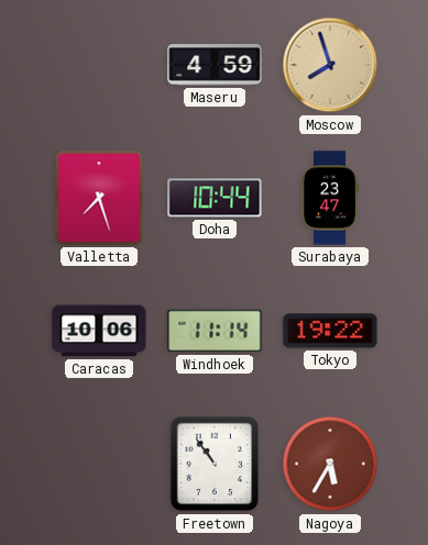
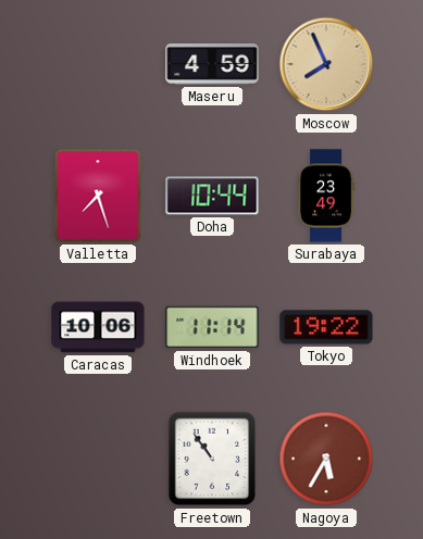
Moscow: 7:57 -> 7:56 (326, 64)
Surabaya: 23:47 -> 23:49 (325, 196)
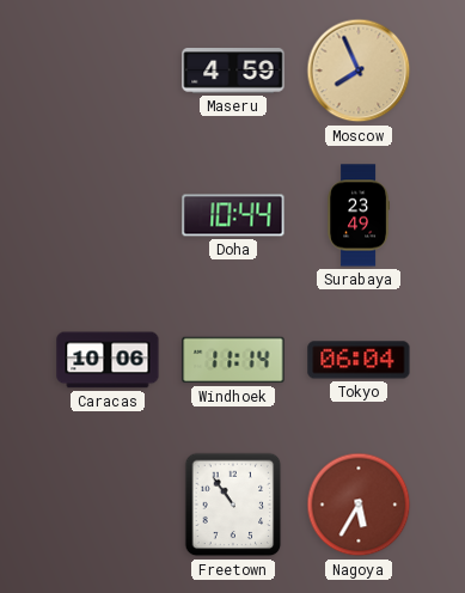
Valletta: 7:27 -> none (98, 196)
Tokyo: 19:22 -> 06:04 (359, 360)
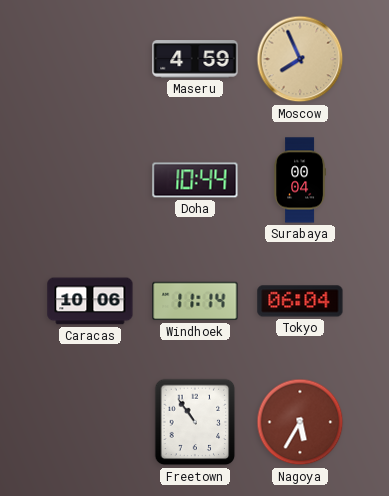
Surabaya: 23:49 -> 00:04 (299, 180)
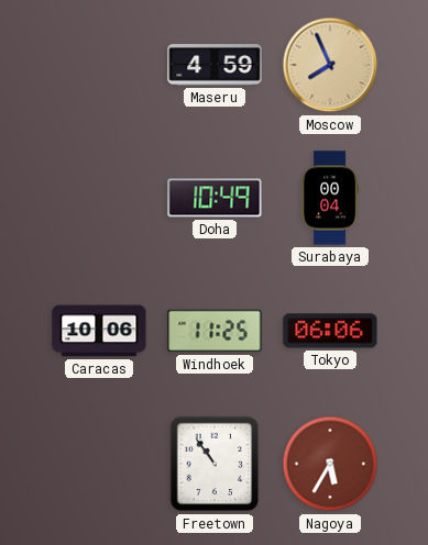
Doha: 10:44 -> 10:49 (215, 198)
Windhoek: 11:14 -> 11:25 (215, 331)
Tokyo: 06:04 -> 06:06 (330, 331)
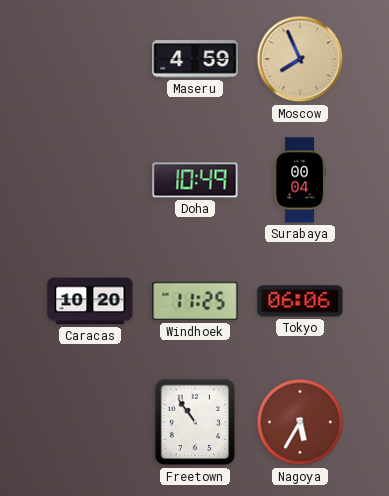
Caracas: 10:06 -> 10:20 (90, 301)
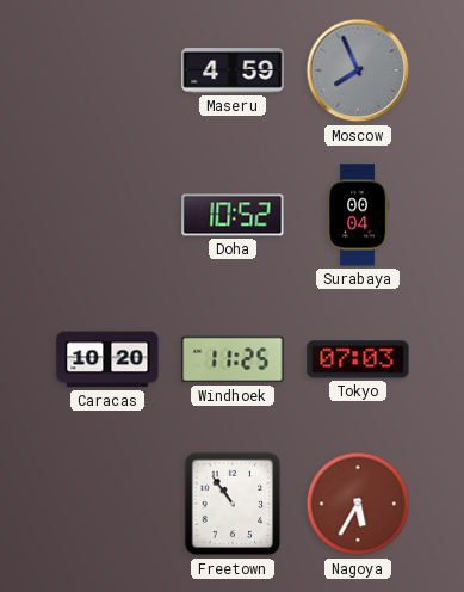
Moscow dial: champagne -> grey (358, 70)
Doha: 10:49 -> 10:52 (233, 215)
Tokyo: 06:06 -> 07:03 (358, 359)
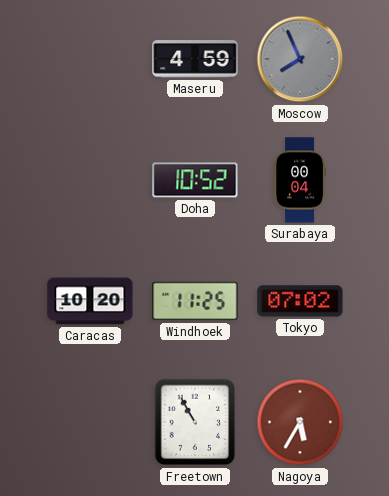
Tokyo: 07:03 -> 07:02 (300, 301)
Freetown: 10:54 -> 10:55 (195, 422)
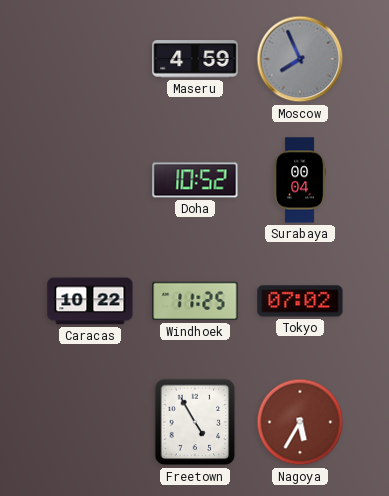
Caracas: 10:20 -> 10:22 (90, 301)
Freetown: 10:55 -> 4:55 (195, 422)
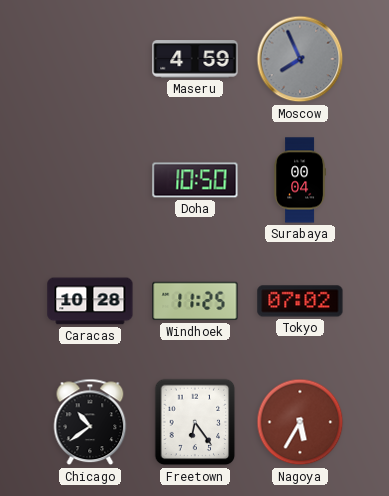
Doha: 10:52 -> 10:50 (195, 180)
Caracas: 10:22 -> 10:28 (90, 301)
Chicago: none -> 10:39 (90, 422)
Freetown: 4:55 -> 6:24 (195, 422)
